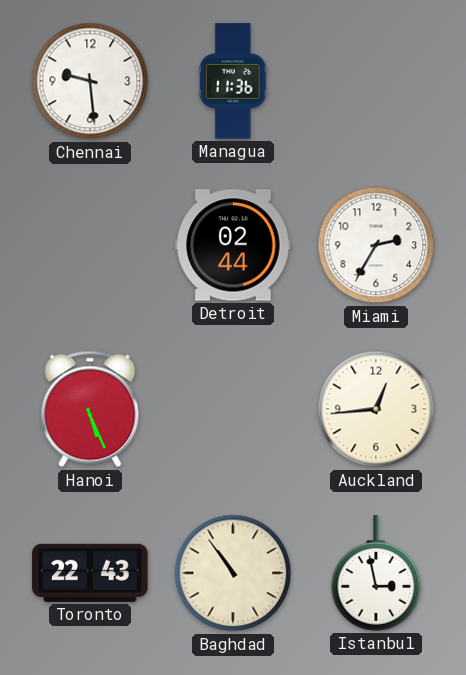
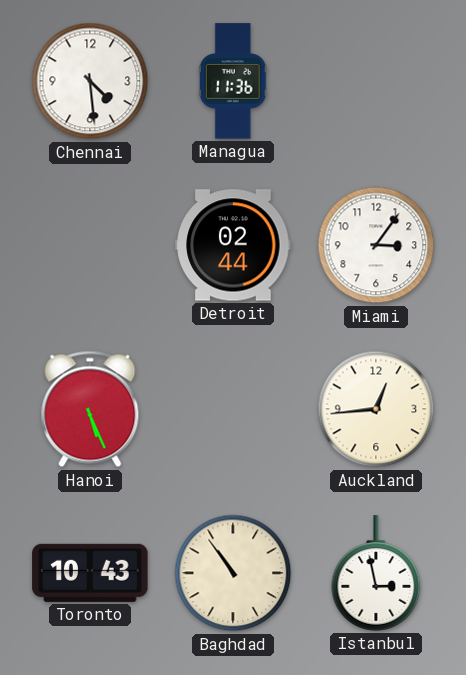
Chennai: 9:29 -> 4:29 (90, 81)
Miami: 2:35 -> 3:06 (376, 245)
Toronto: 22:43 -> 10:43 (90, 573)
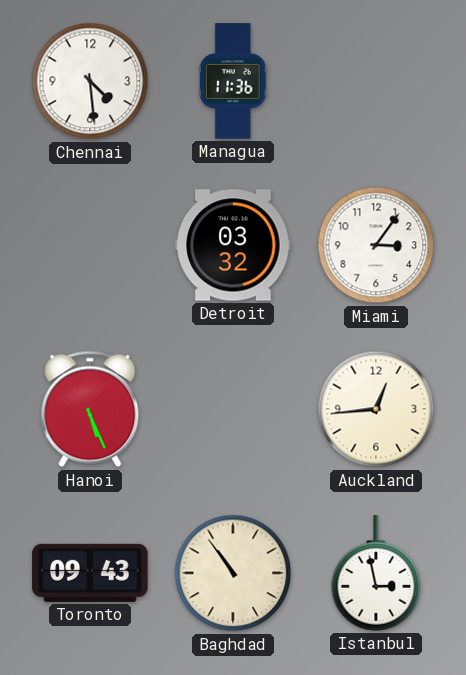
Detroit: 02:44 -> 03:32 (233, 245)
Toronto: 10:43 -> 09:43 (90, 573)
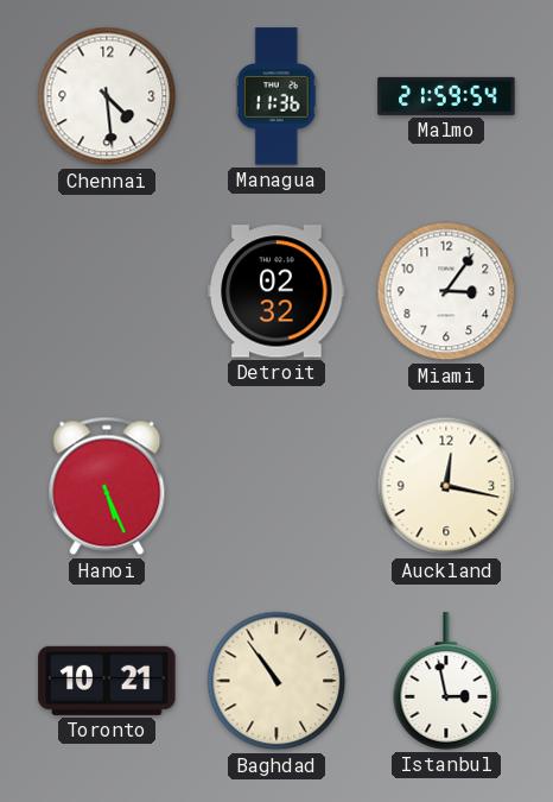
Malmo: none -> 21:59 (446, 96)
Detroit: 03:32 -> 02:32 (276, 291)
Auckland: 12:44 -> 12:17 (446, 486)
Toronto: 09:43 -> 10:21 (107, 681)
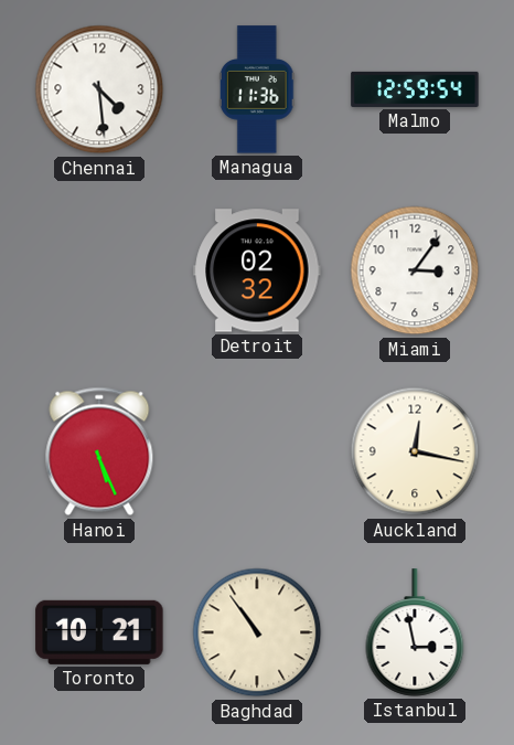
Malmo: 21:59 -> 12:59 (415, 89)
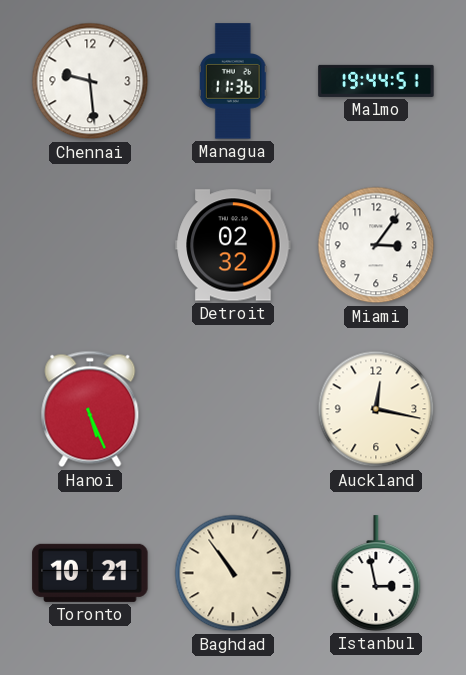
Chennai: 4:29 -> 9:29 (90, 81)
Malmo: 12:59 -> 19:44 (376, 81)
